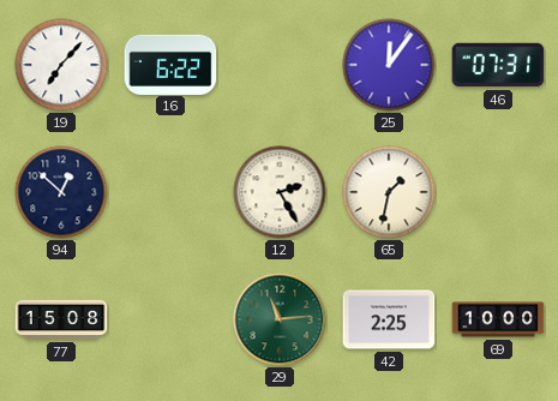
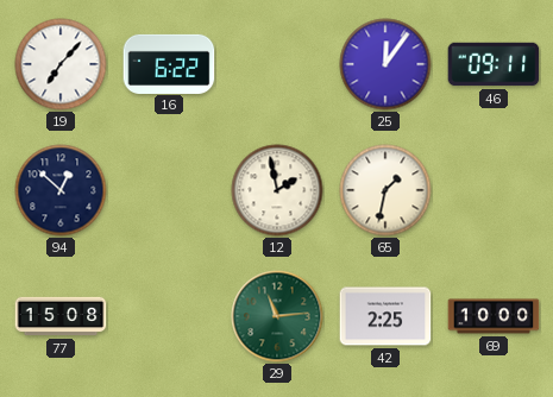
46: 07:31 -> 09:11 (494, 64)
12: 2:25 -> 1:58 (277, 190)
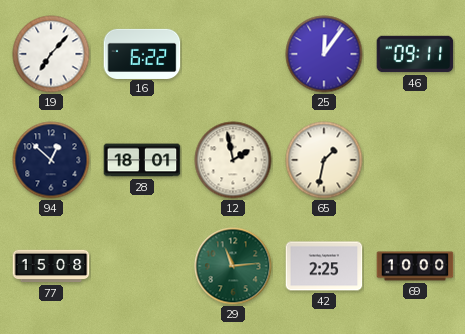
28: none -> 18:01 (142, 160)
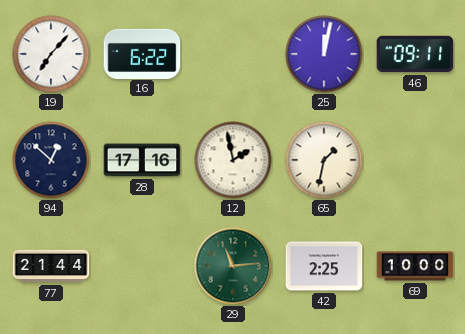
25: 12:06 -> 12:02 (324, 54)
28: 18:01 -> 17:16 (142, 160)
77: 15:08 -> 21:44 (51, 266)
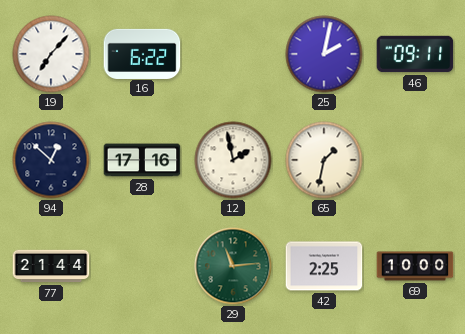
25: 12:02 -> 2:02 (324, 54)
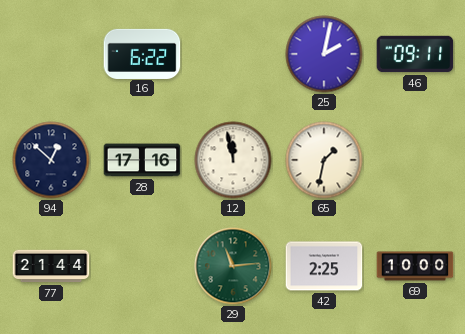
19: 7:07 -> none (51, 54)
12: 1:58 -> 11:58 (233, 160)
